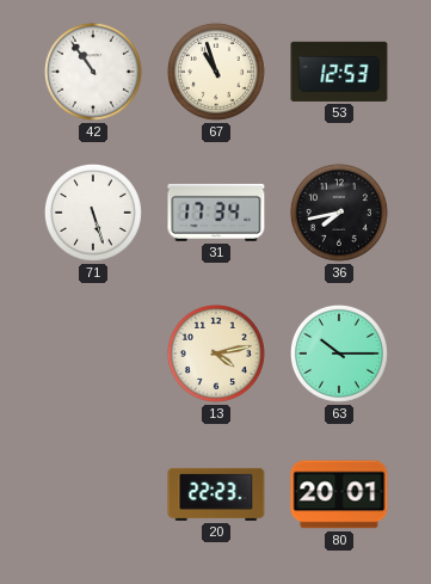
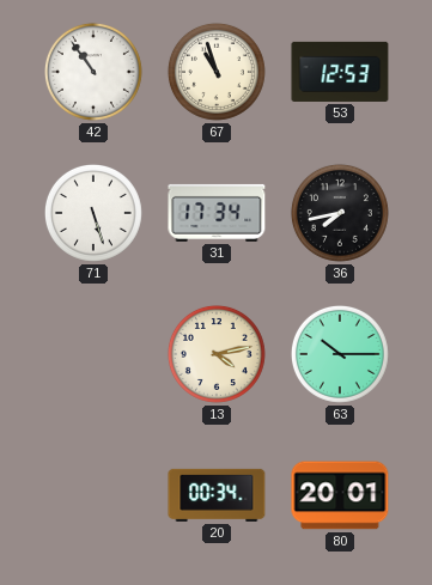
20: 22:23 -> 00:34 (217, 495)
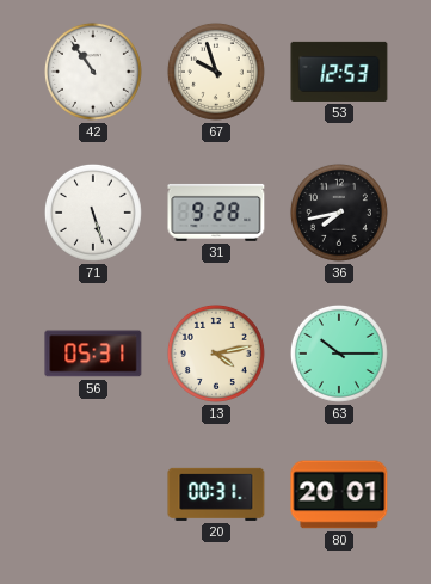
67: 10:57 -> 9:57 (216, 72)
31: 17:34 -> 9:28 (216, 213)
56: none -> 05:31 (93, 354)
20: 00:34 -> 00:31 (216, 494)
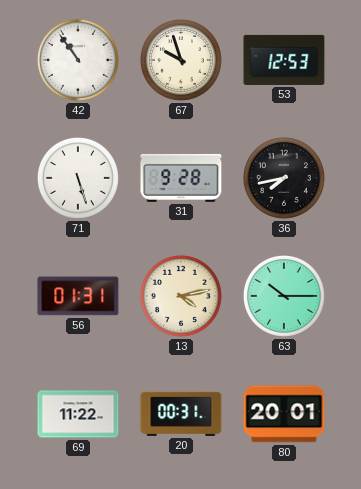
56: 05:31 -> 01:31 (78, 296)
69: none -> 11:22 (78, 414)
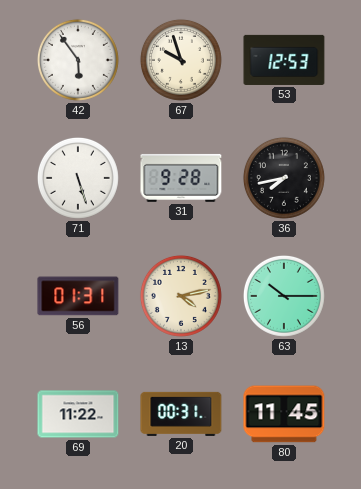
42: 10:54 -> 5:54 (78, 60)
80: 20:01 -> 11:45 (284, 414)
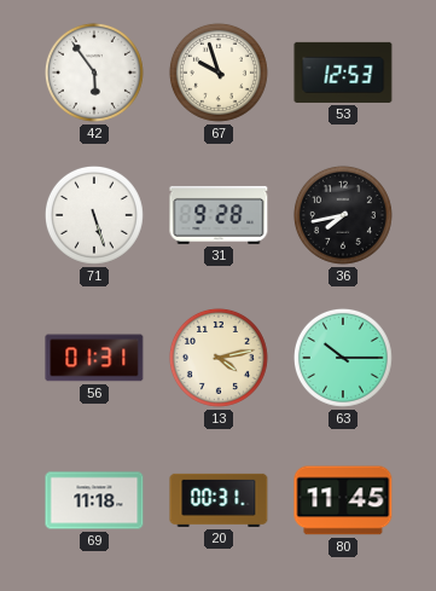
69: 11:22 -> 11:18 (94, 500)
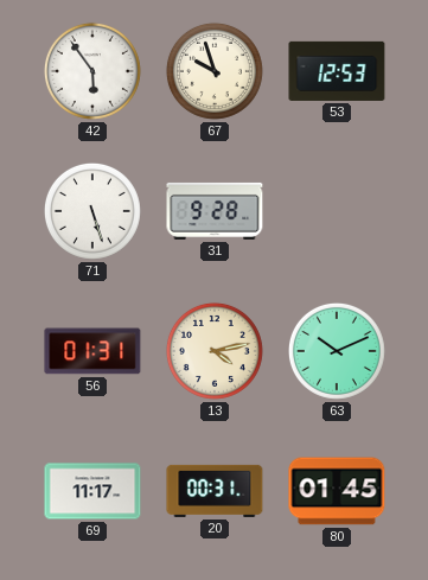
36: 7:43 -> none (343, 215)
63: 10:15 -> 10:11 (337, 351)
69: 11:18 -> 11:17 (92, 491)
80: 11:45 -> 01:45 (337, 491)
